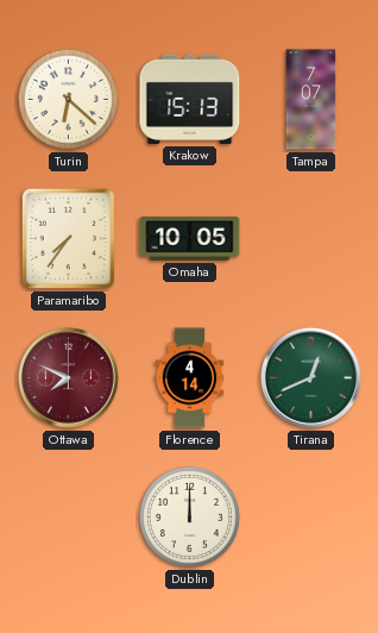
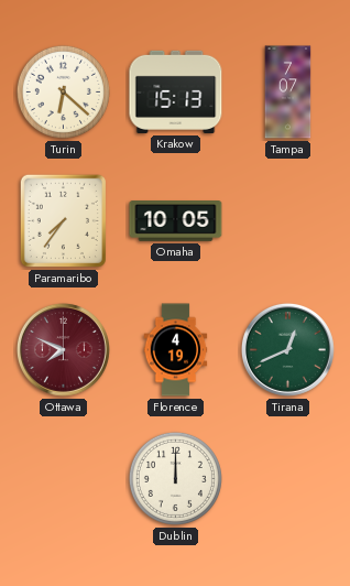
Florence: 4:14 -> 4:19 (176, 350)
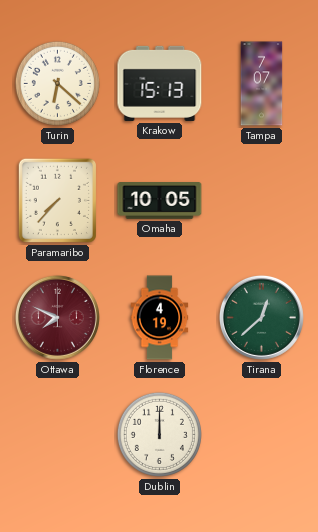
Paramaribo: 7:36 -> 7:37 (57, 200)
Tirana: 12:41 -> 12:38 (261, 317)
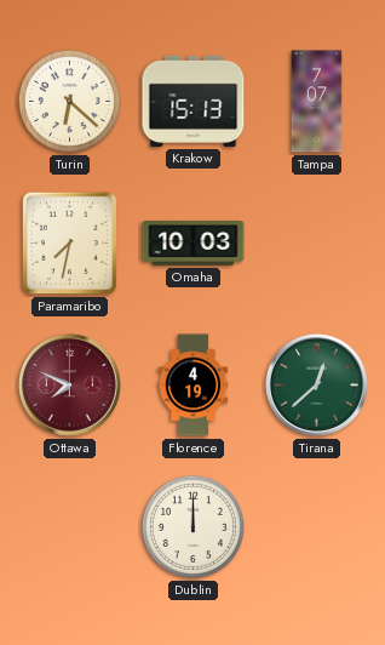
Paramaribo: 7:37 -> 7:32 (69, 242)
Omaha: 10:05 -> 10:03 (194, 244)
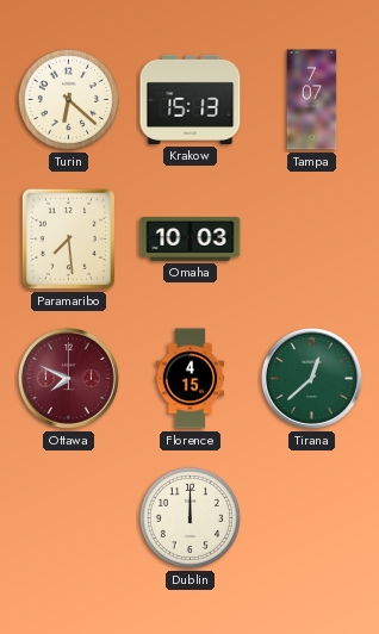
Paramaribo: 7:32 -> 7:29 (68, 238)
Florence: 4:19 -> 4:15 (191, 379)
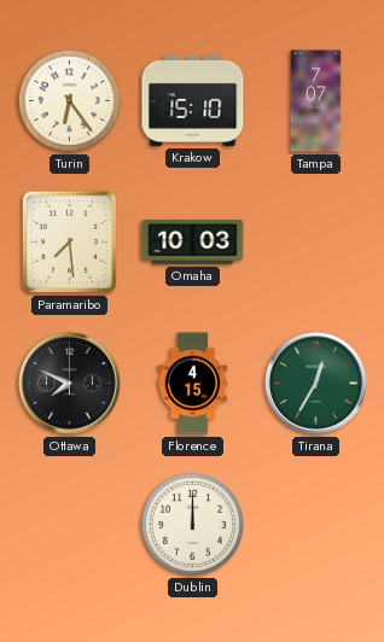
Turin: 6:22 -> 6:24 (69, 100)
Krakow: 15:13 -> 15:10 (193, 100)
Ottawa dial: burgundy -> black (69, 383)
Tirana: 12:38 -> 12:35 (315, 383)
